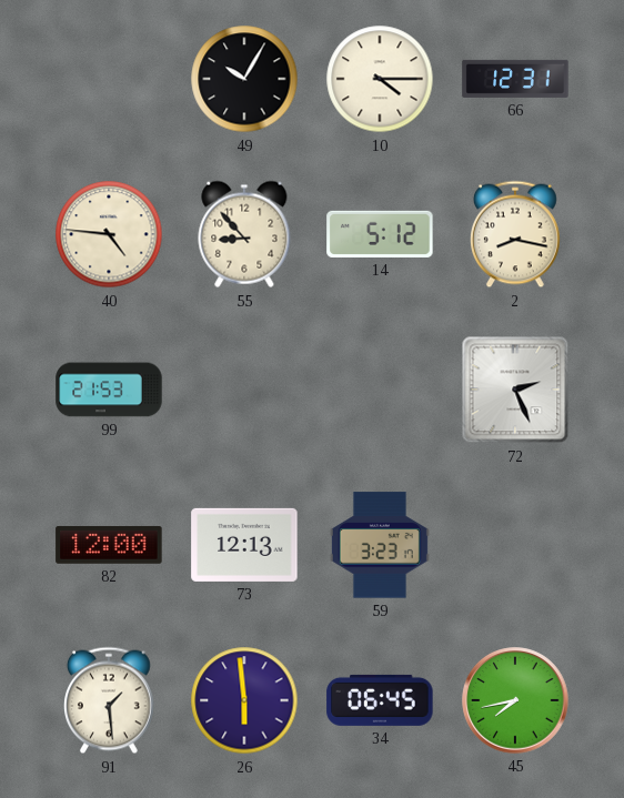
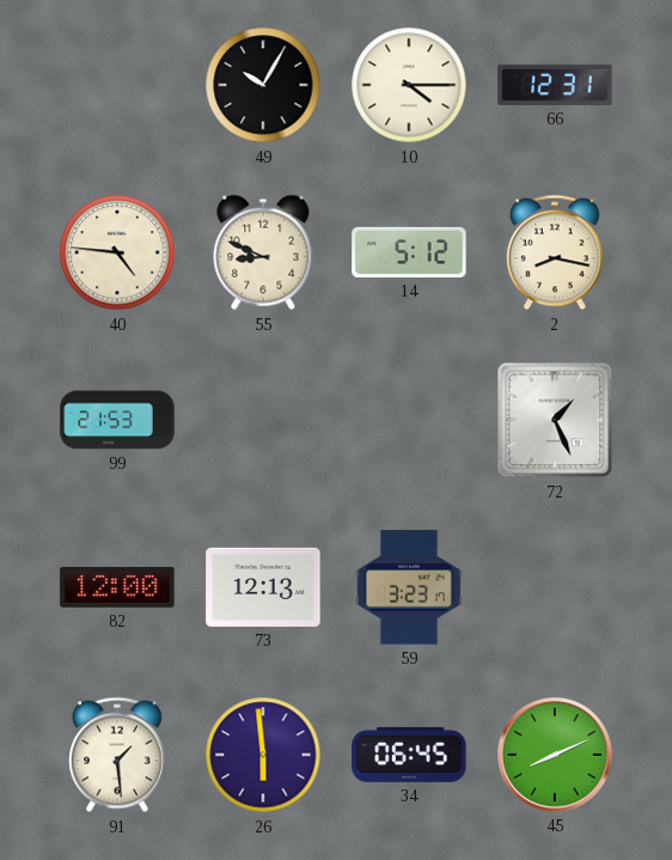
55: 8:53 -> 8:49 (263, 252)
72: 2:26 -> 1:26 (555, 420)
45: 7:43 -> 8:11 (555, 755)
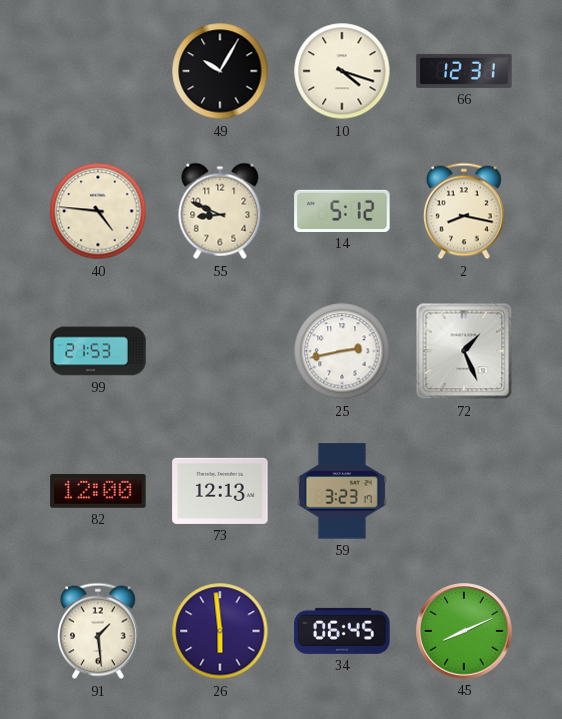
10: 4:15 -> 4:18 (342, 71)
25: none -> 2:43 (342, 351)
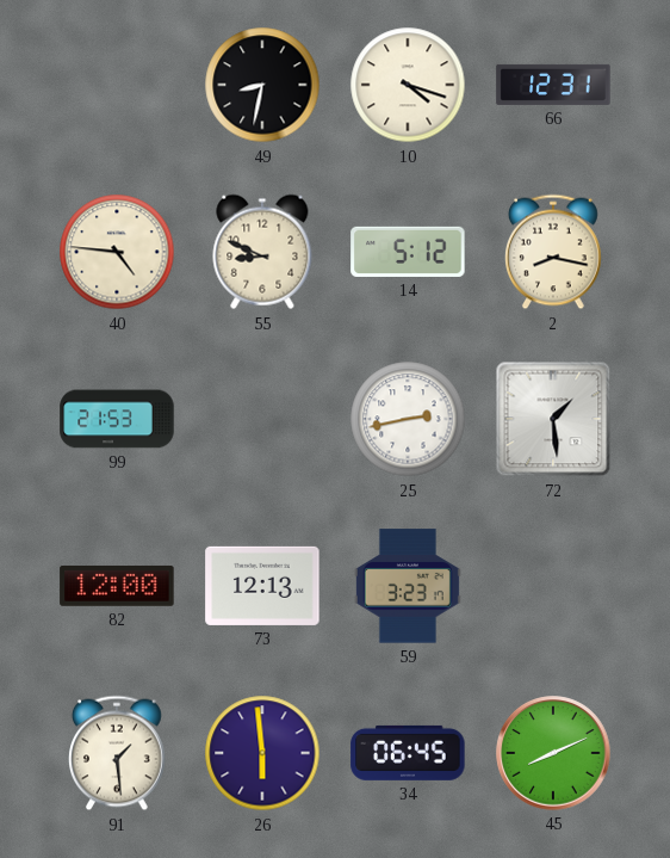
49: 10:05 -> 8:32 (262, 85)
72: 1:26 -> 1:29 (553, 419)
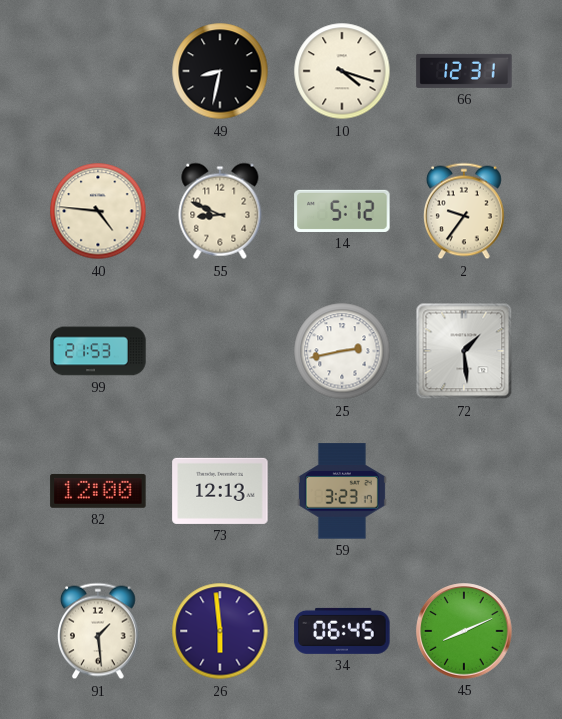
2: 8:17 -> 9:36 (465, 211)
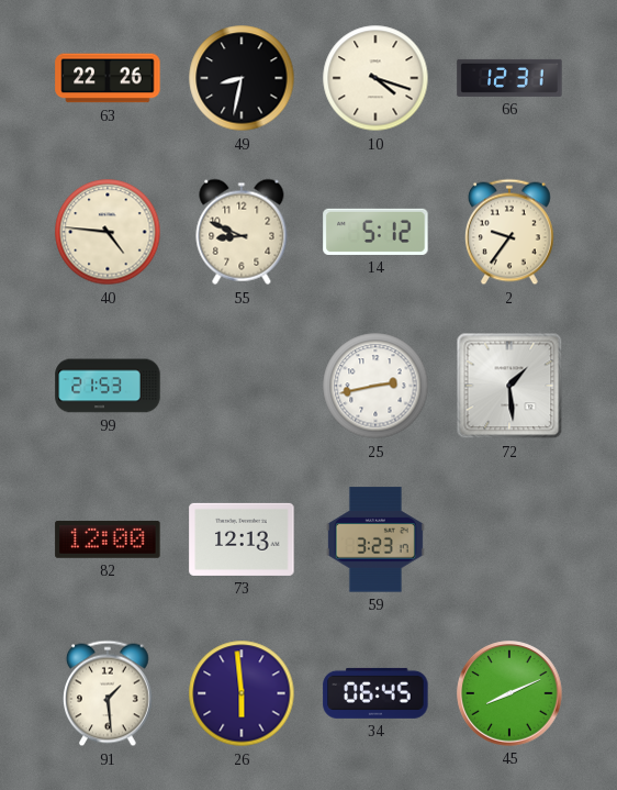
63: none -> 22:26 (108, 78)
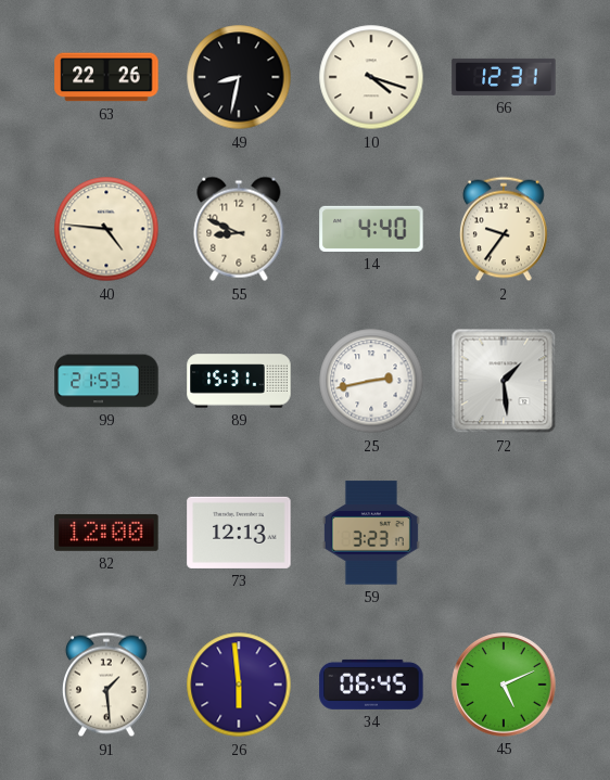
14: 5:12 -> 4:40 (371, 229)
89: none -> 15:31 (239, 381)
45: 8:11 -> 5:11 (504, 685)
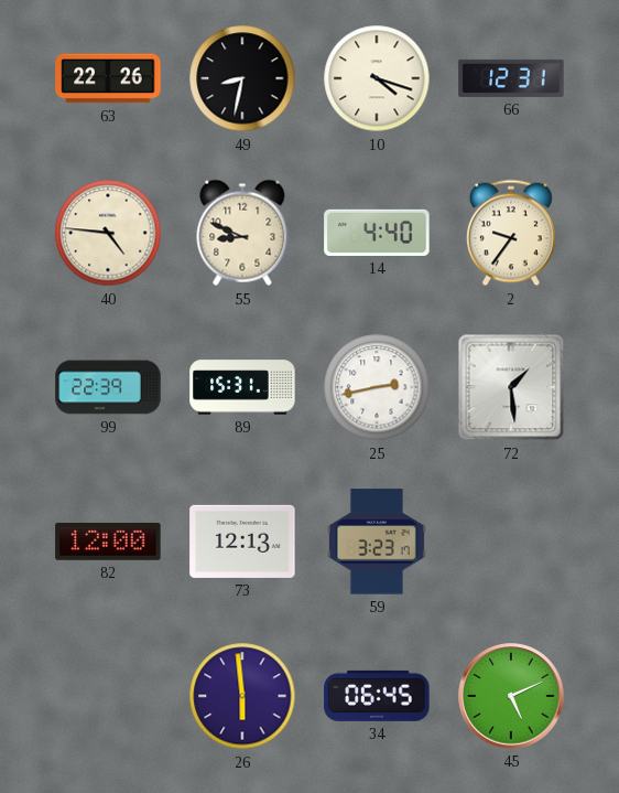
99: 21:53 -> 22:39 (108, 387)
91: 1:29 -> none (107, 685)
